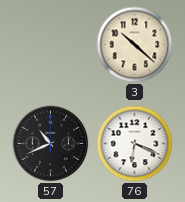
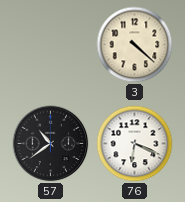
3: 10:22 -> 4:22 (135, 45)
57: 10:41 -> 10:39 (51, 144)
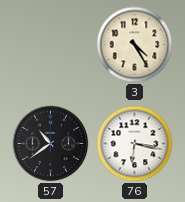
3: 4:22 -> 4:25 (135, 45)
76: 6:19 -> 6:17 (135, 144)
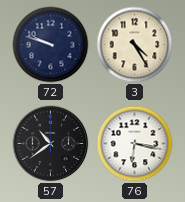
72: none -> 9:48 (51, 45)
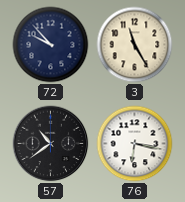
72: 9:48 -> 9:53 (51, 45)
3: 4:25 -> 11:25 (135, 45)
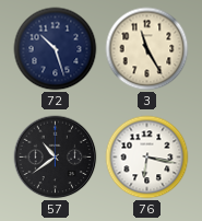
72: 9:53 -> 10:27 (56, 49)
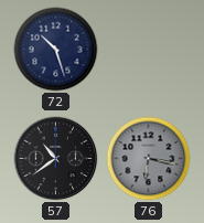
3: 11:25 -> none (147, 49)
76 dial: white -> grey (149, 159)
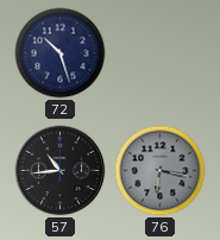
57: 10:39 -> 10:44 (61, 171)
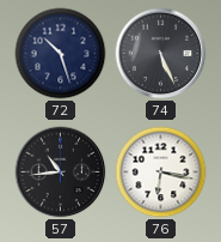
74: none -> 5:26 (161, 54)
76 dial: grey -> white (161, 173)
